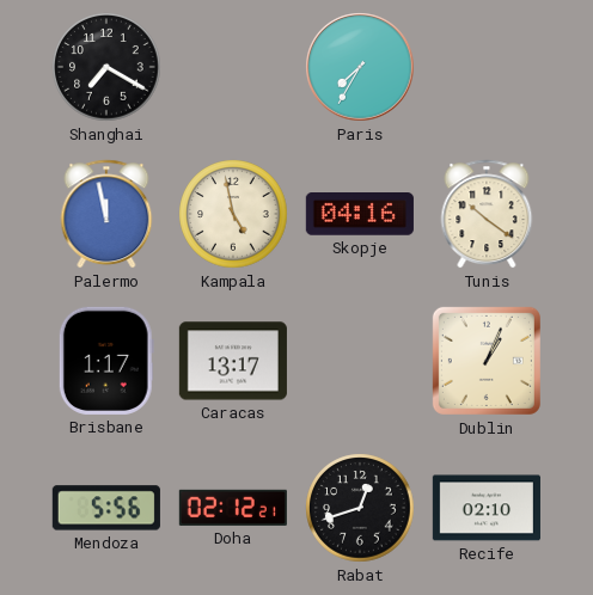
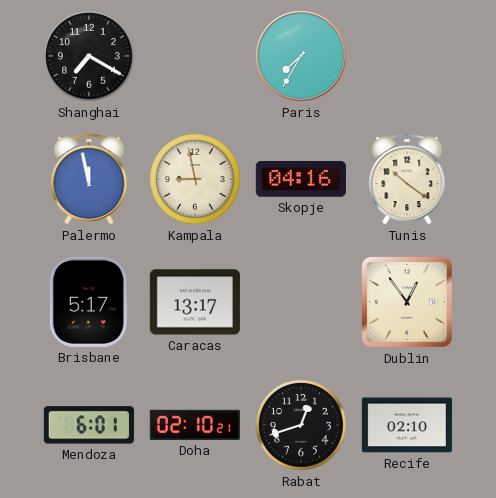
Kampala: 4:58 -> 8:58 (195, 179)
Brisbane: 1:17 -> 5:17 (89, 302)
Dublin: 1:04 -> 12:54 (407, 302)
Mendoza: 5:56 -> 6:01 (89, 425)
Doha: 02:12 -> 02:10 (195, 425)
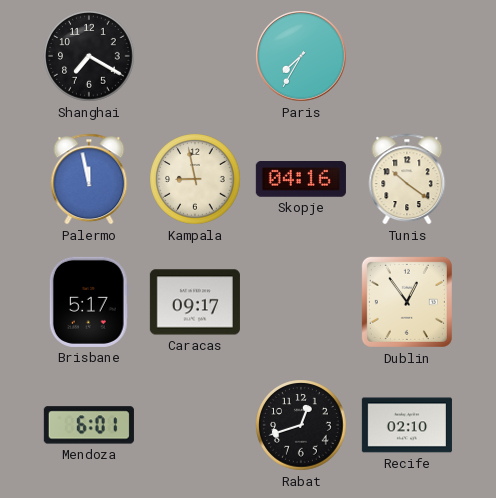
Caracas: 13:17 -> 09:17 (195, 302)
Doha: 02:10 -> none (195, 425)
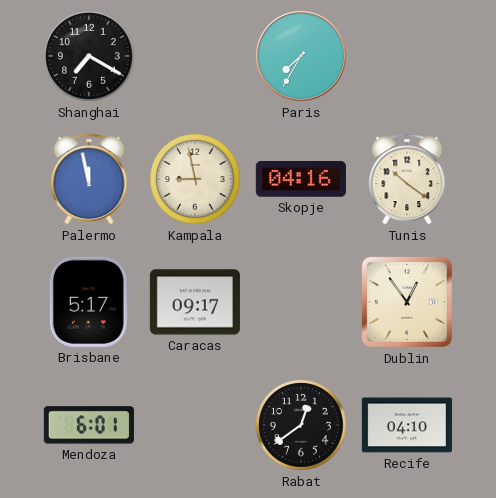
Rabat: 12:42 -> 12:39 (301, 425)
Recife: 02:10 -> 04:10 (407, 425)
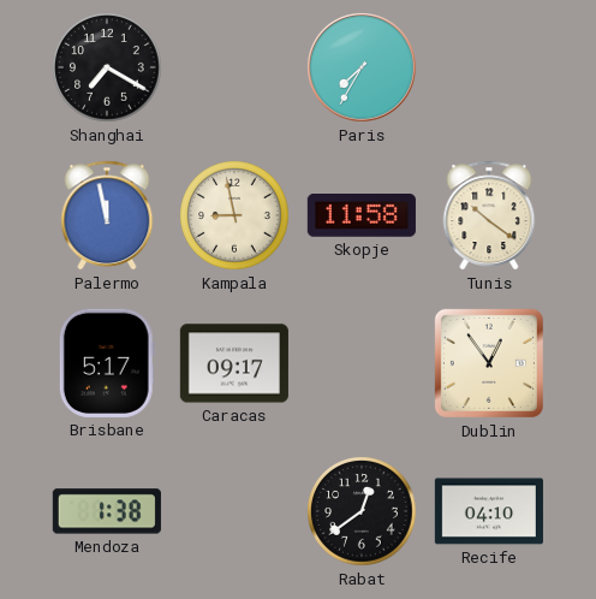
Skopje: 04:16 -> 11:58 (362, 217)
Mendoza: 6:01 -> 1:38 (107, 511)
